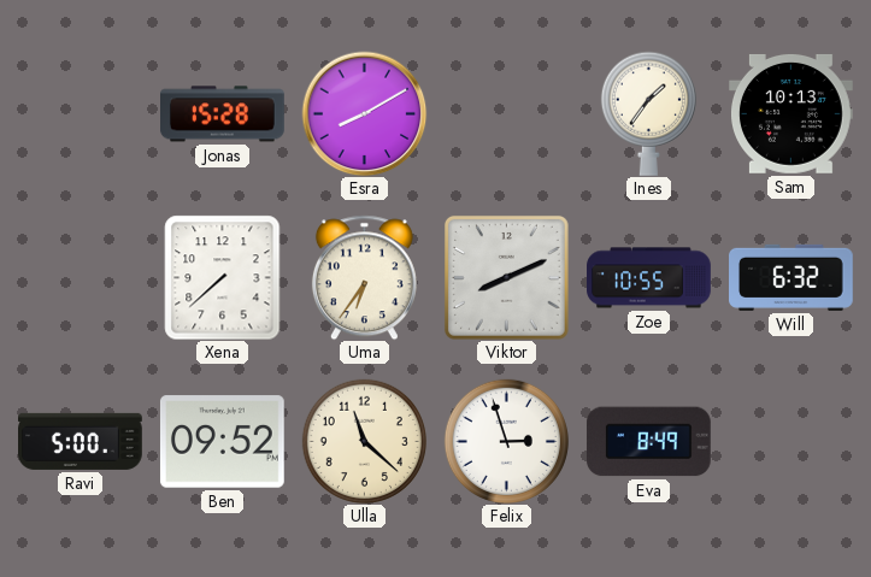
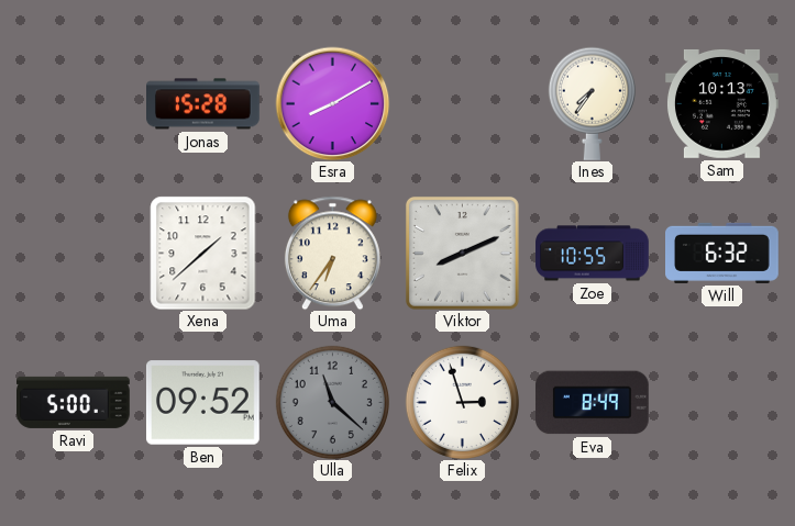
Ines: 1:36 -> 7:36 (592, 103)
Xena: 7:38 -> 1:38 (203, 253)
Ulla dial: cream -> grey (332, 402)
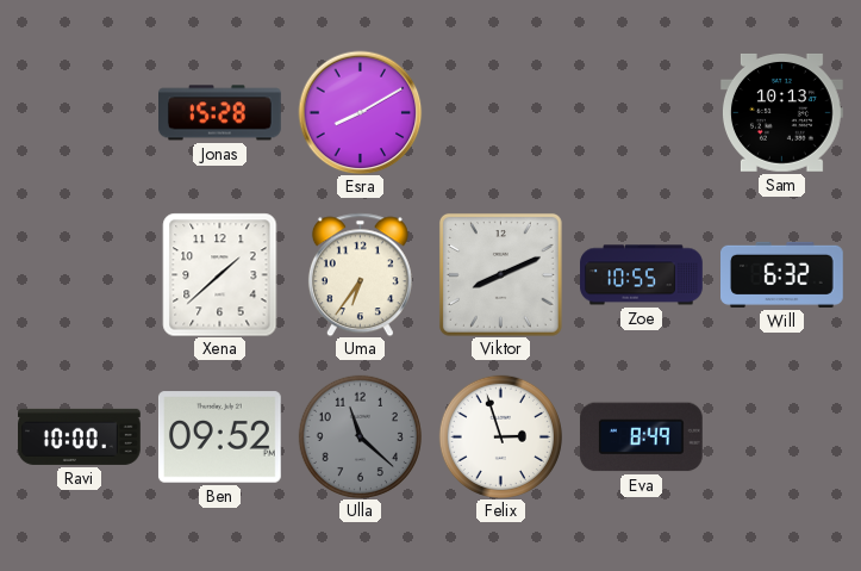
Ines: 7:36 -> none (592, 103)
Ravi: 5:00 -> 10:00 (80, 436)
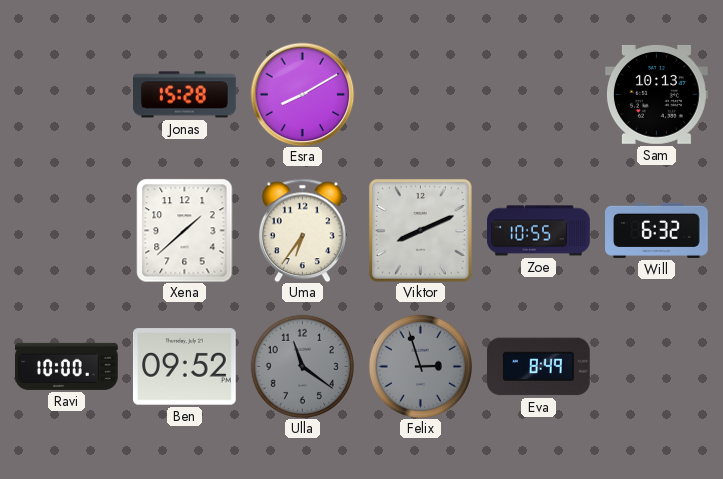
Ulla: 11:22 -> 11:21 (302, 366)
Felix dial: white -> grey (420, 366)
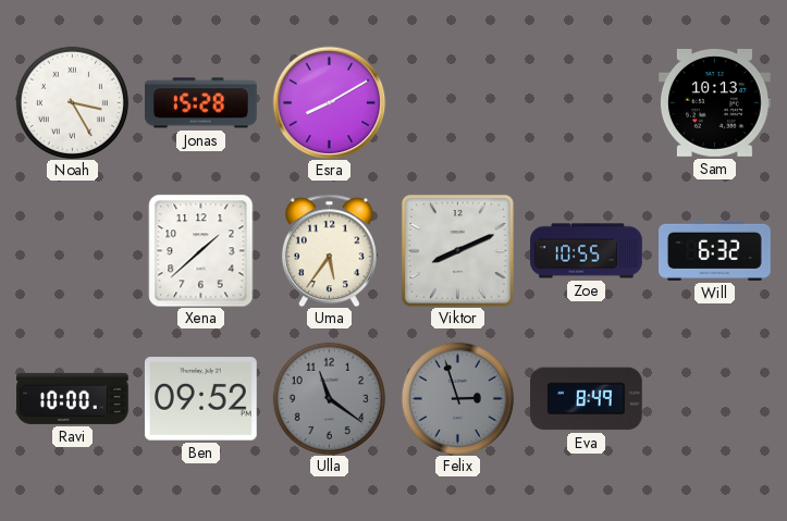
Noah: none -> 3:25 (72, 102)
Uma: 6:36 -> 5:36 (329, 250)
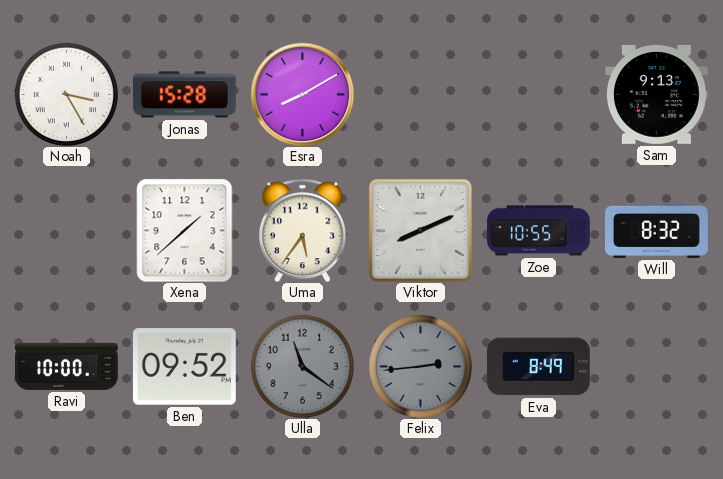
Sam: 10:13 -> 9:13 (657, 95)
Will: 6:32 -> 8:32 (657, 230)
Felix: 2:57 -> 2:44 (420, 366)
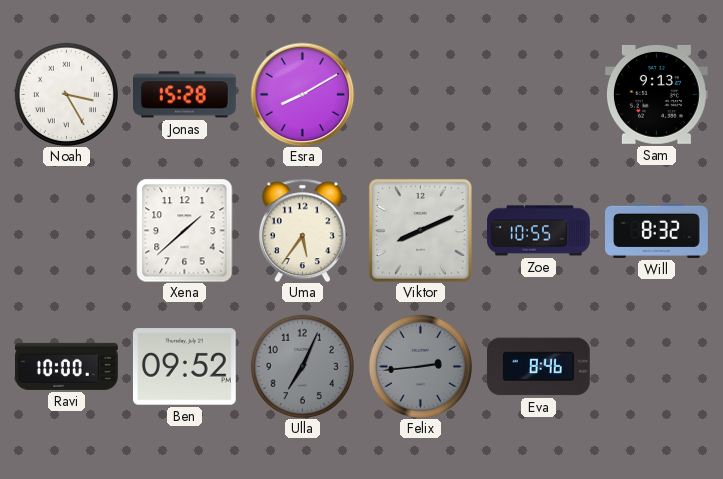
Ulla: 11:21 -> 7:04 (302, 366)
Eva: 8:49 -> 8:46 (538, 367)
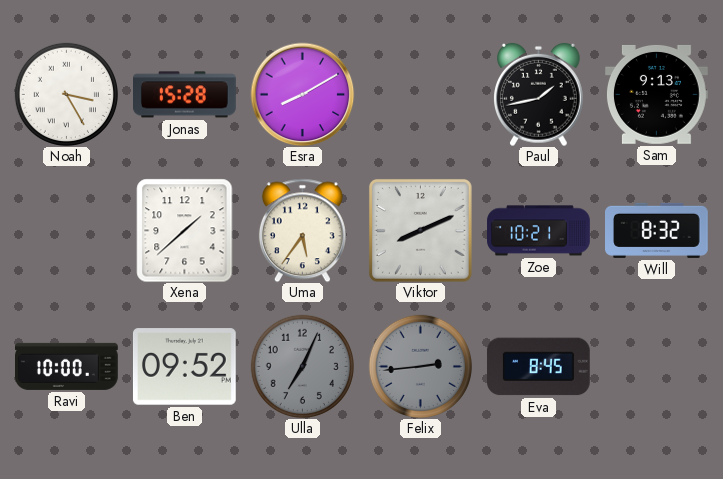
Paul: none -> 1:43 (539, 94)
Zoe: 10:55 -> 10:21 (539, 231)
Eva: 8:46 -> 8:45 (538, 367)
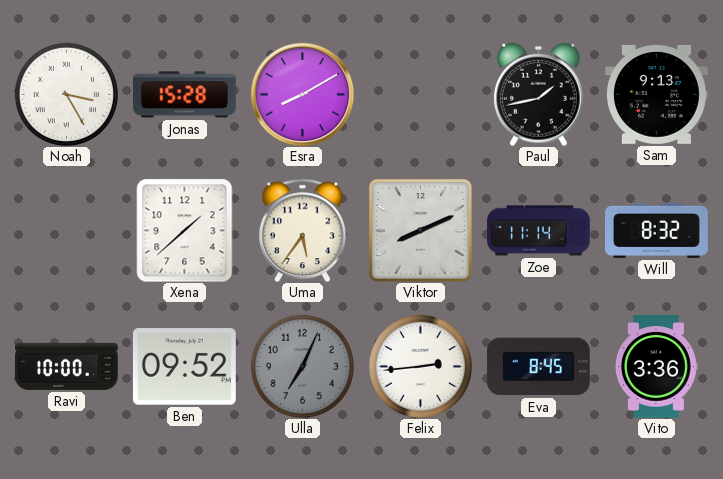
Zoe: 10:21 -> 11:14 (539, 231)
Felix dial: grey -> white (420, 366)
Vito: none -> 3:36 (656, 367)
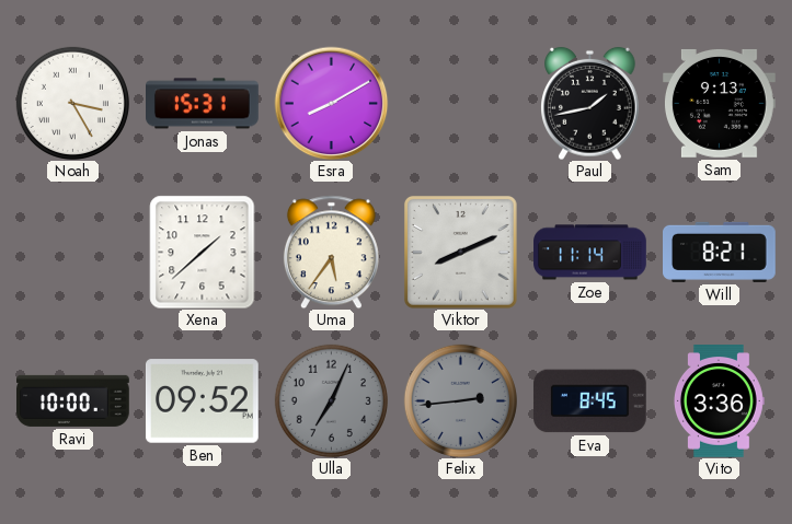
Jonas: 15:28 -> 15:31 (203, 104)
Will: 8:32 -> 8:21 (720, 252)
Felix dial: white -> grey (460, 400)
